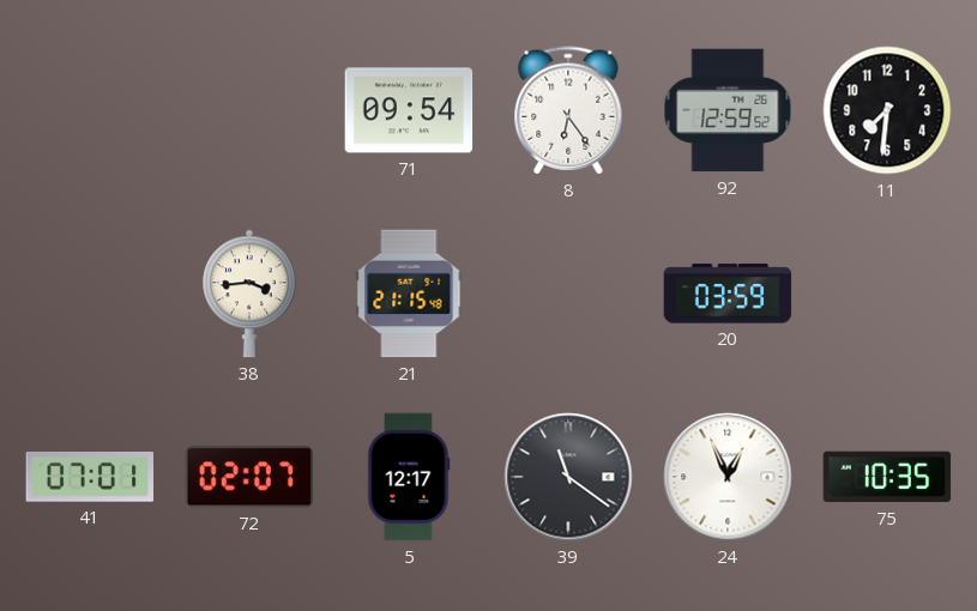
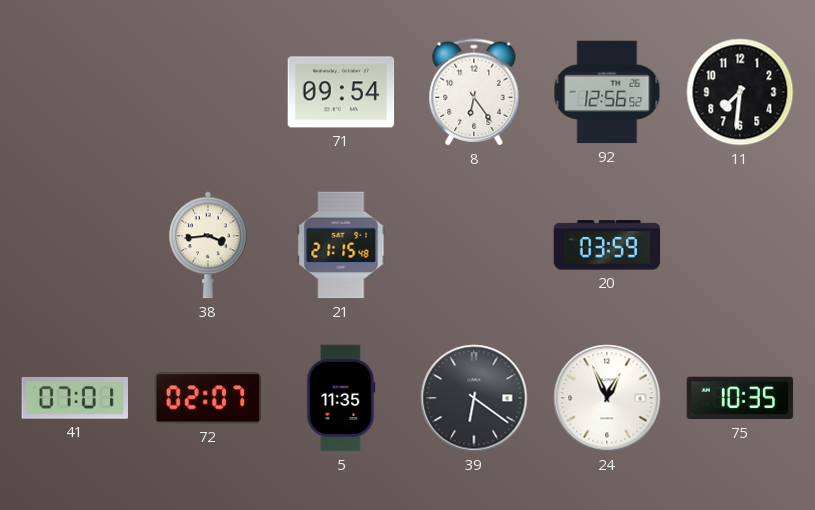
92: 12:59 -> 12:56 (607, 92)
5: 12:17 -> 11:35 (341, 398)
39: 11:21 -> 6:21 (474, 398)
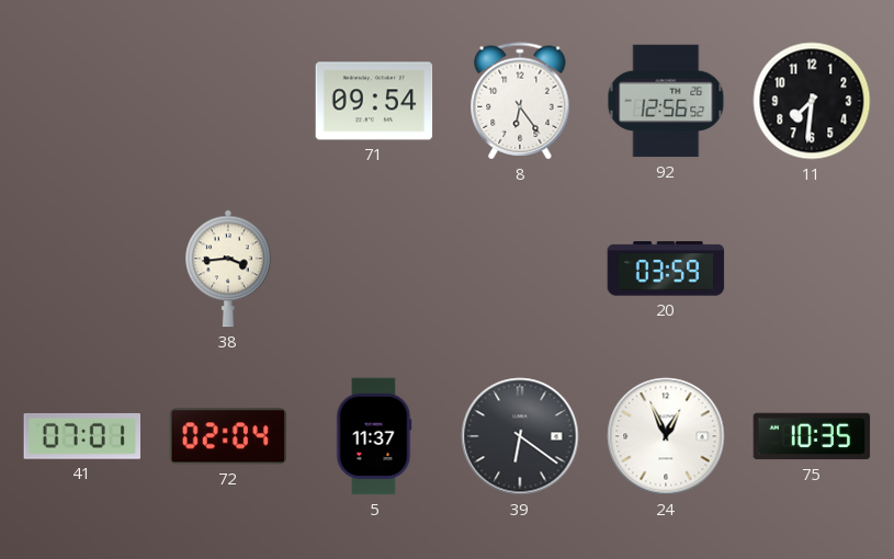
21: 21:15 -> none (341, 245)
72: 02:07 -> 02:04 (228, 436)
5: 11:35 -> 11:37 (374, 436)
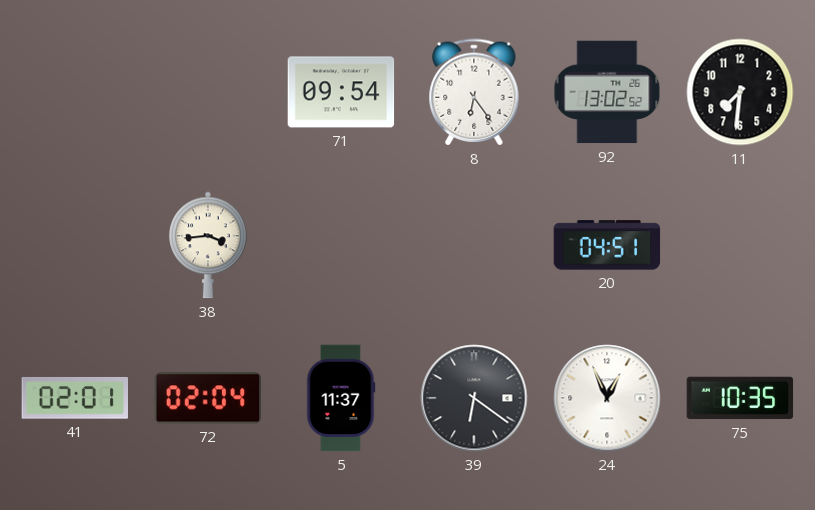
92: 12:56 -> 13:02 (607, 92)
20: 03:59 -> 04:51 (607, 245)
41: 07:01 -> 02:01 (74, 398)
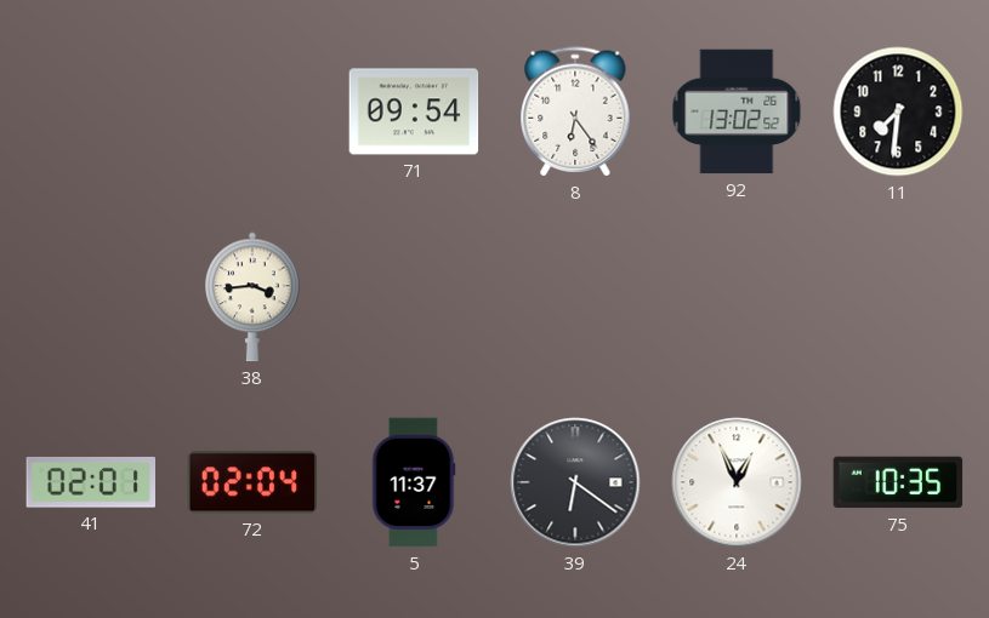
20: 04:51 -> none (607, 245)
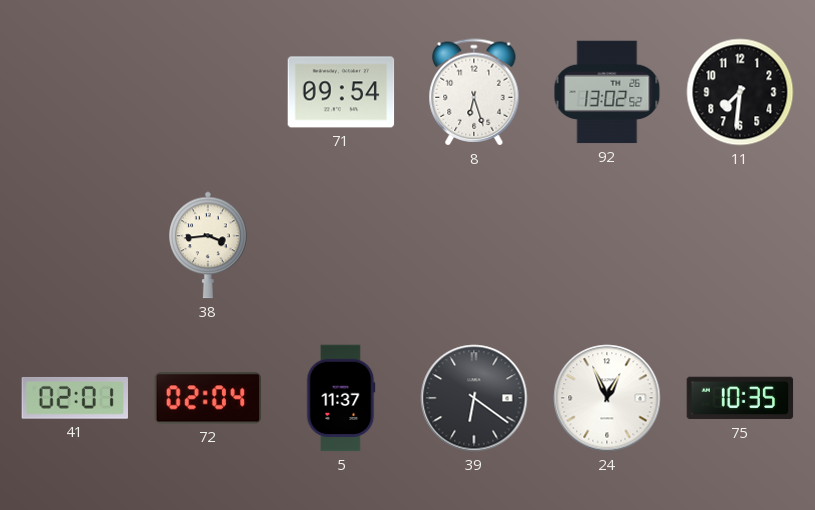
8: 6:24 -> 6:27 (474, 92)
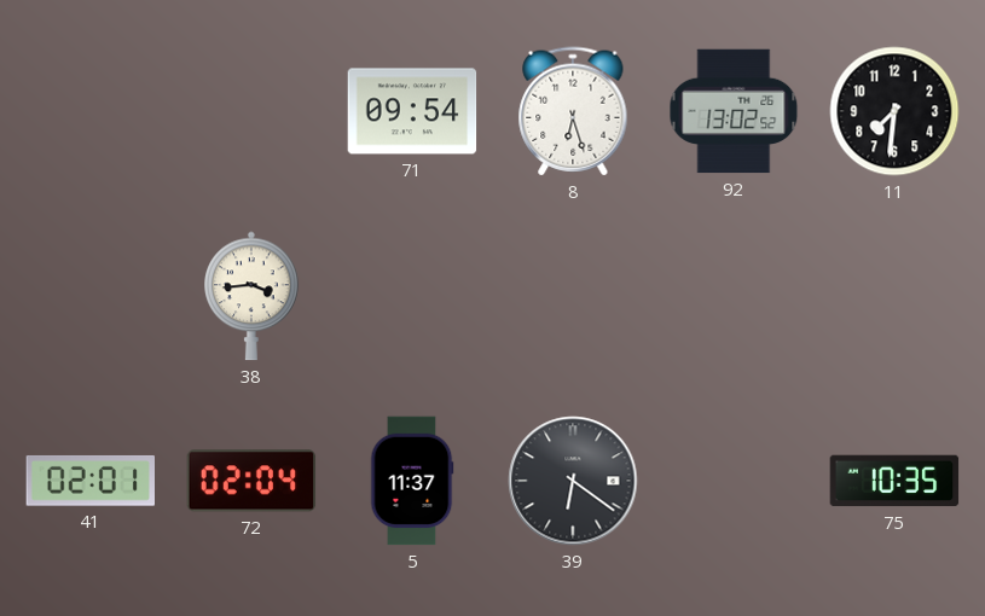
24: 12:56 -> none (607, 398)
